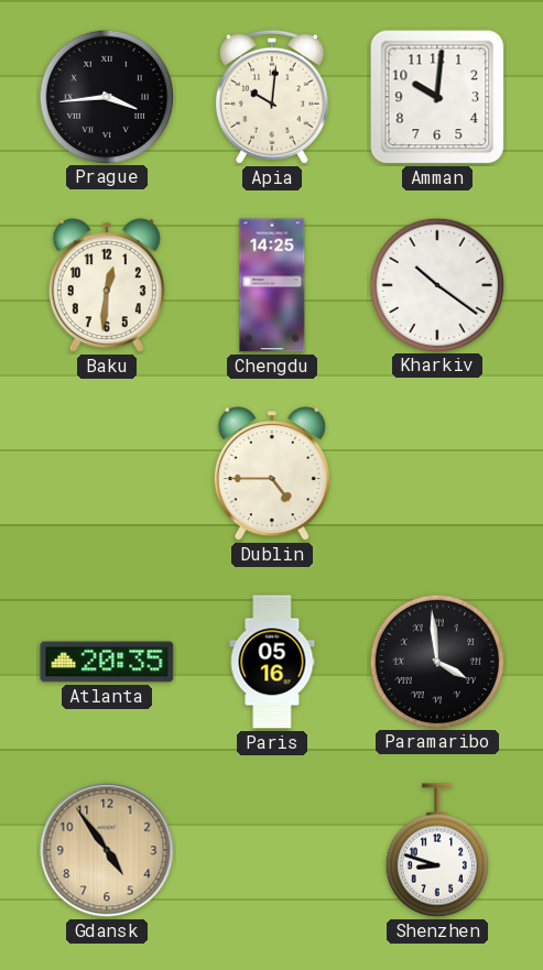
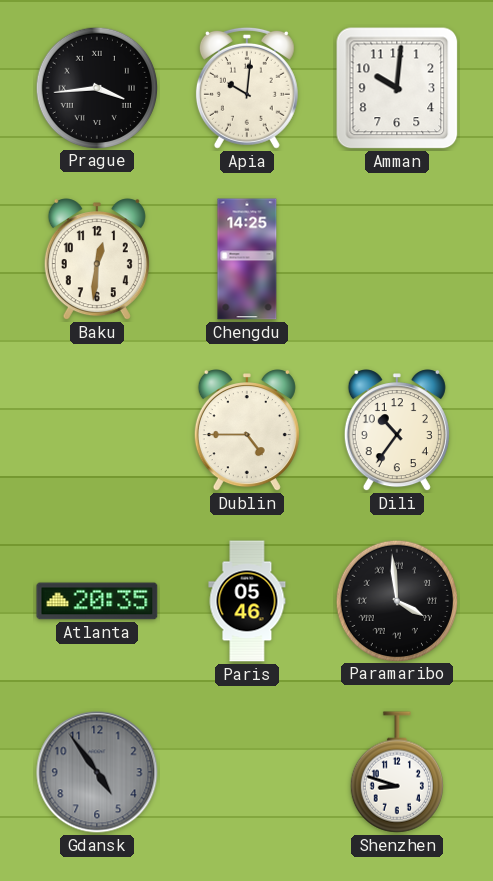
Kharkiv: 10:21 -> none (436, 284)
Dili: none -> 10:36 (397, 431)
Paris: 05:16 -> 05:46 (247, 601)
Gdansk dial: champagne -> grey (97, 772)
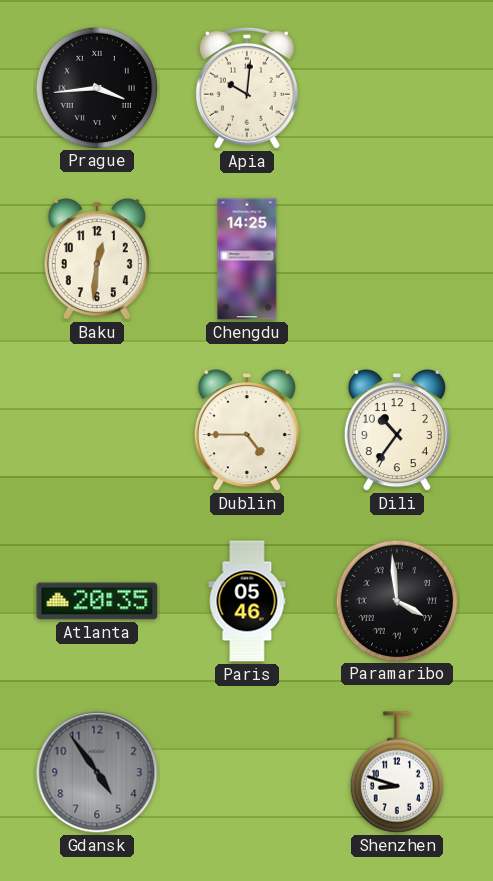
Amman: 10:01 -> none (397, 88)
